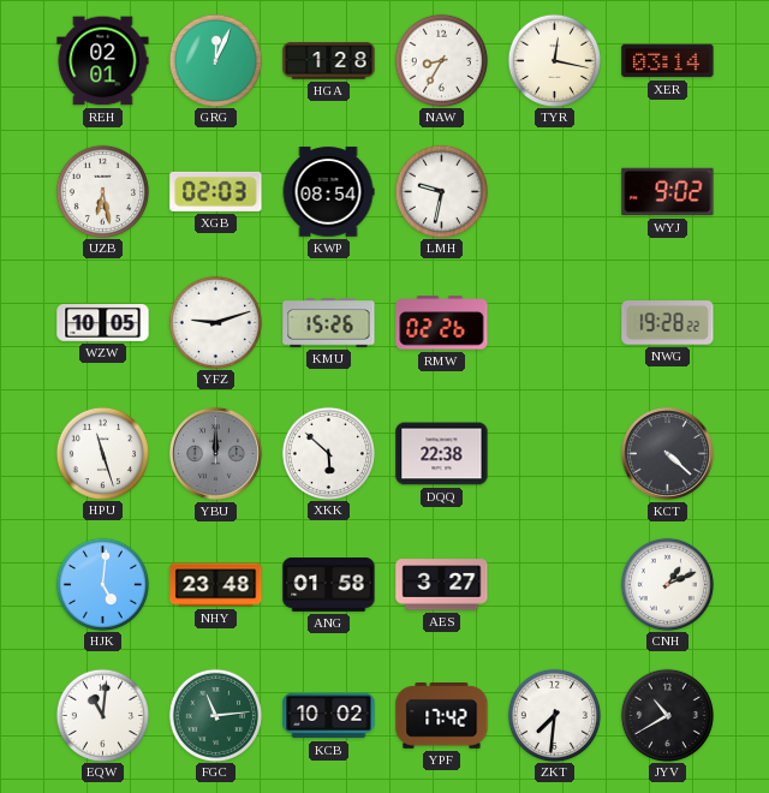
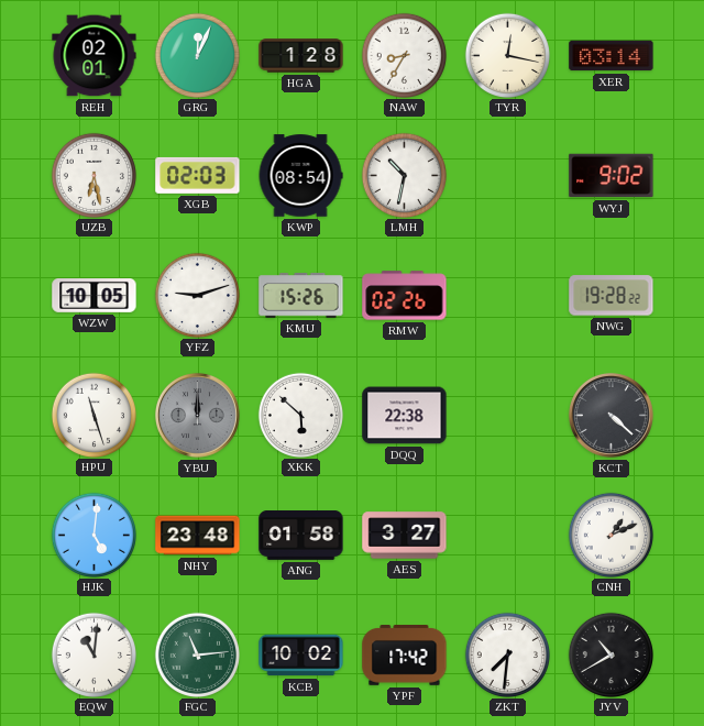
LMH: 9:32 -> 10:32 (404, 175)
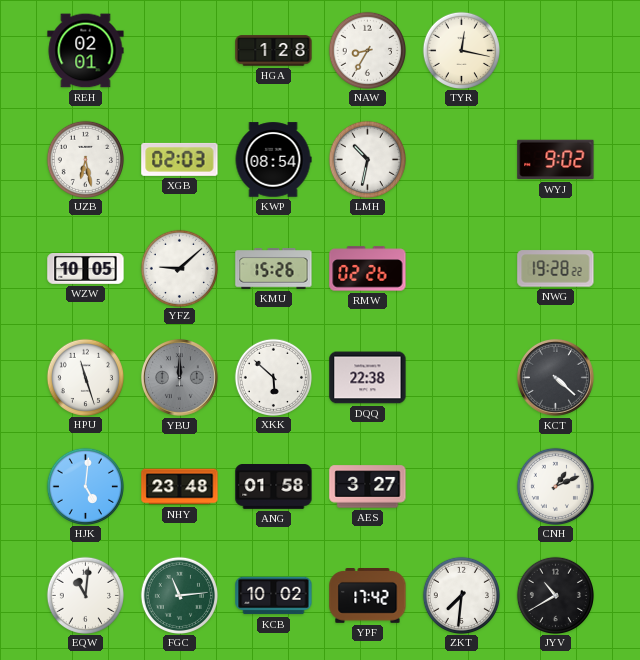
GRG: 12:04 -> none (197, 55)
XER: 03:14 -> none (612, 56)
YFZ: 9:12 -> 9:08 (179, 268)
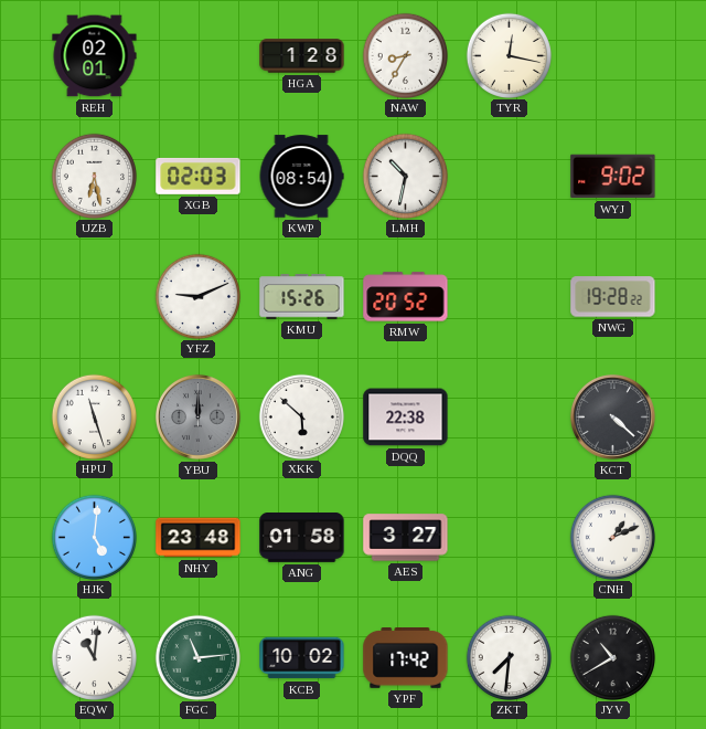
WZW: 10:05 -> none (86, 269)
YFZ: 9:08 -> 9:11 (197, 296)
RMW: 02:26 -> 20:52 (406, 297)
